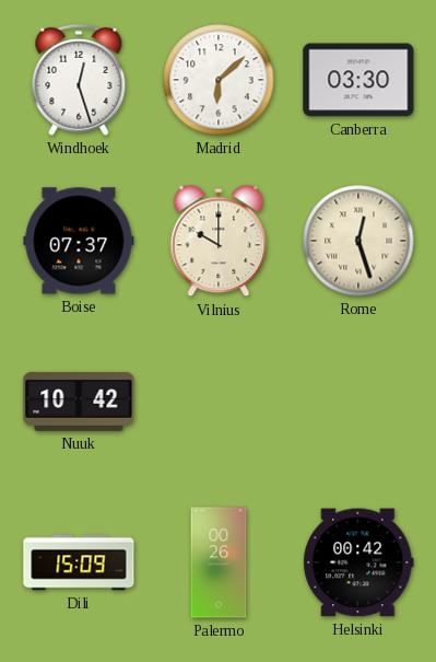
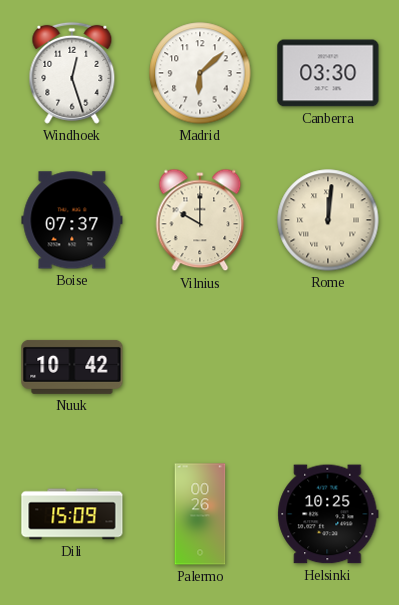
Rome: 12:27 -> 12:01 (328, 220)
Helsinki: 00:42 -> 10:25 (328, 514)
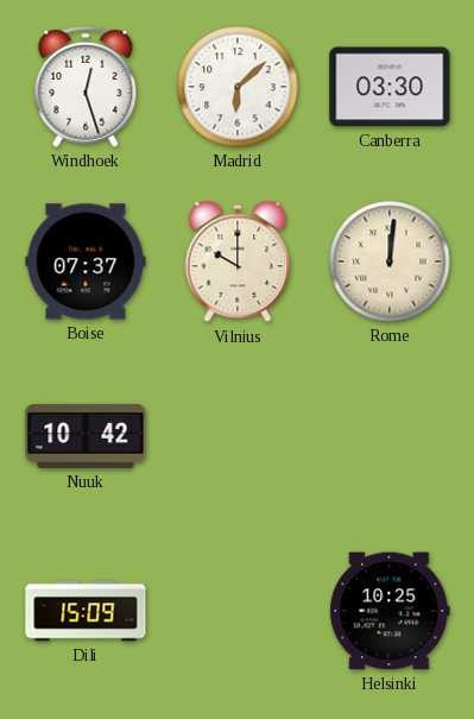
Palermo: 00:26 -> none (200, 514)
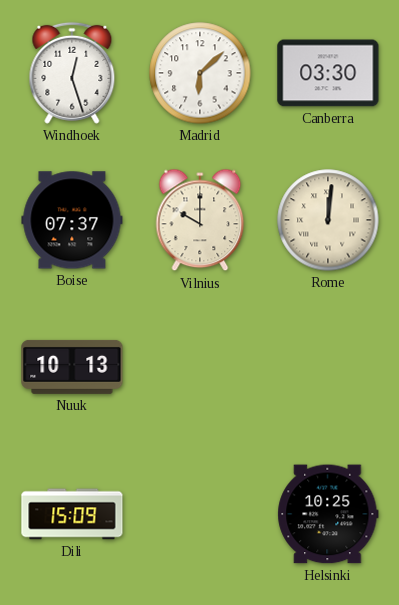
Nuuk: 10:42 -> 10:13 (72, 367)
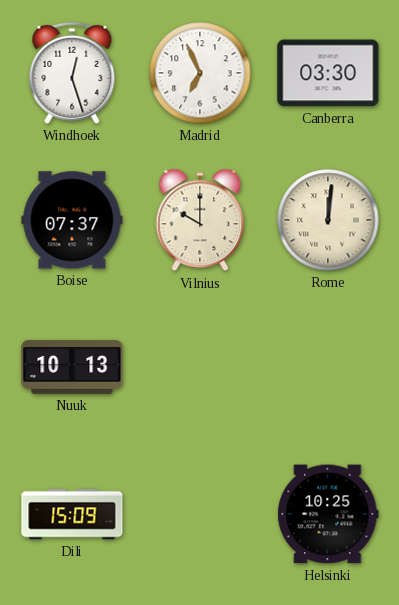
Madrid: 6:08 -> 6:56 (200, 73)
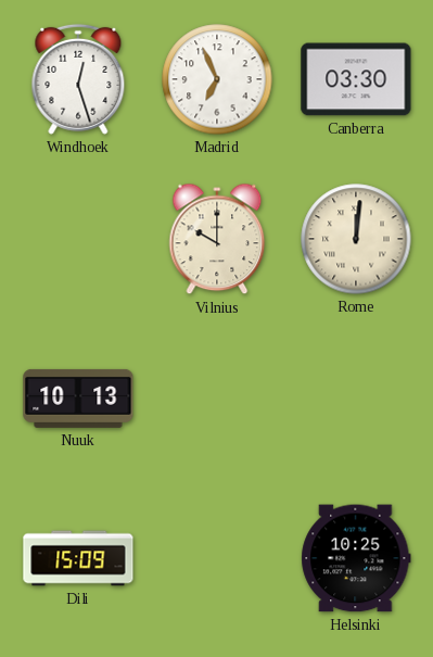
Boise: 07:37 -> none (72, 220)
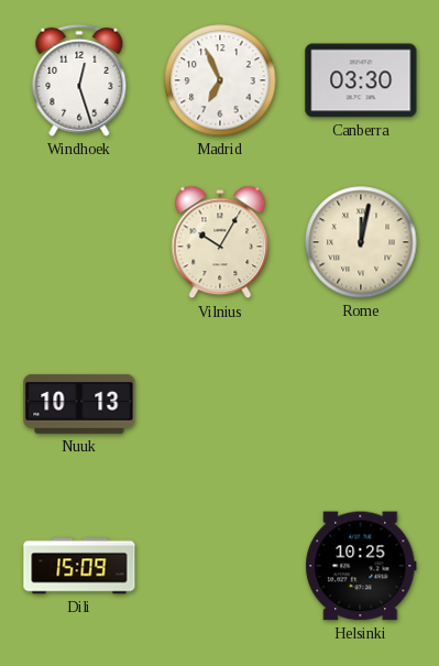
Vilnius: 10:00 -> 10:05 (220, 242)
Rome: 12:01 -> 12:02 (361, 242)
